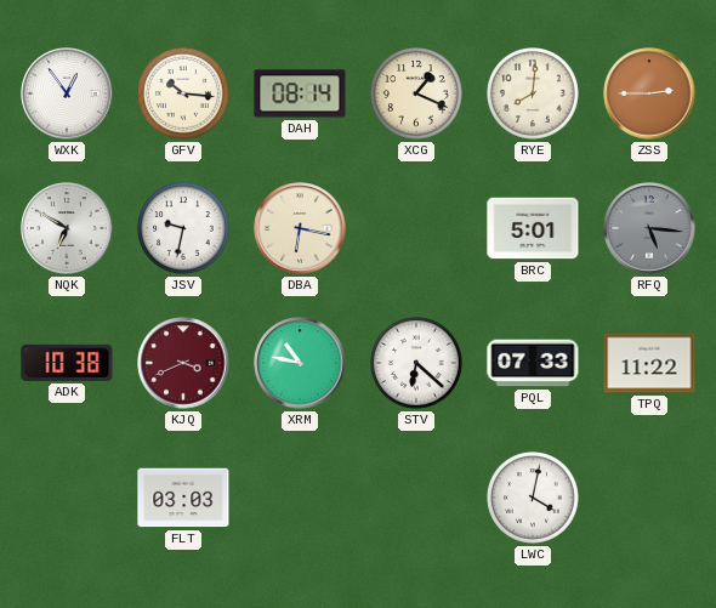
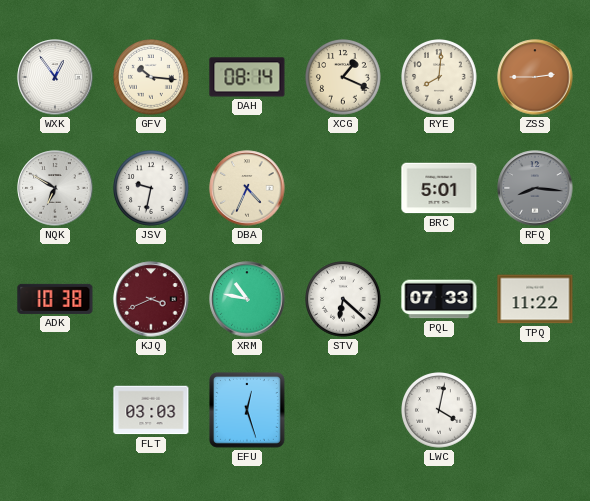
DBA: 6:17 -> 4:34 (247, 188)
RFQ: 5:16 -> 8:16 (535, 188)
EFU: none -> 12:27 (247, 410)
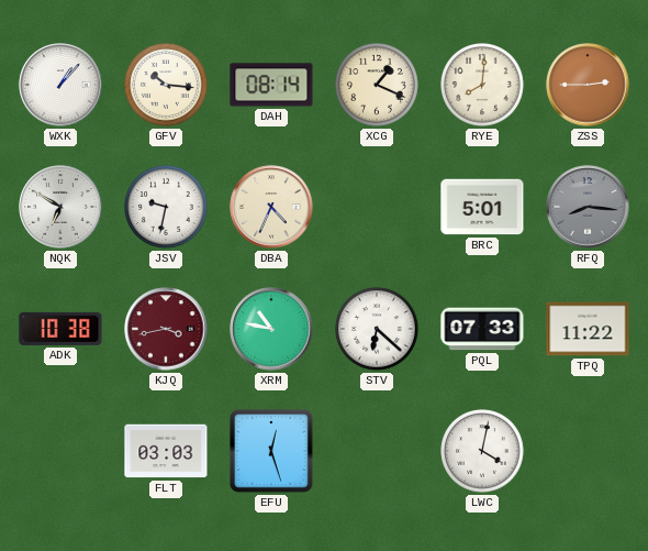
WXK: 12:54 -> 1:07 (60, 85)
KJQ: 3:41 -> 3:43 (166, 329)
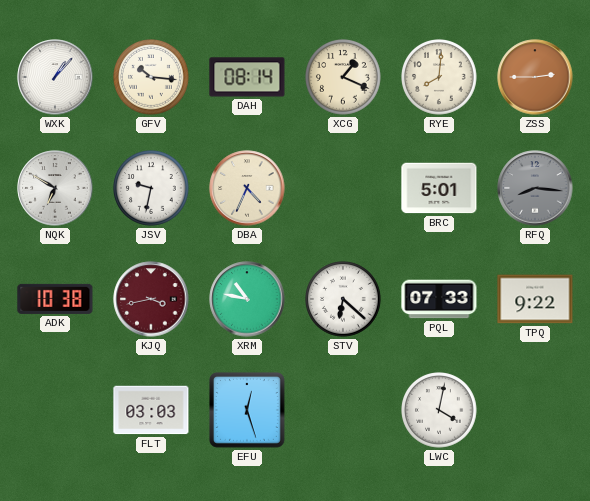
TPQ: 11:22 -> 9:22 (535, 299)
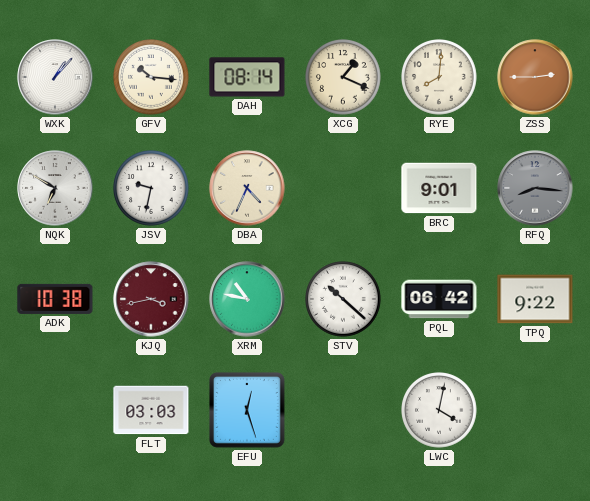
BRC: 5:01 -> 9:01 (439, 188)
STV: 6:22 -> 10:22 (344, 300)
PQL: 07:33 -> 06:42 (439, 299)
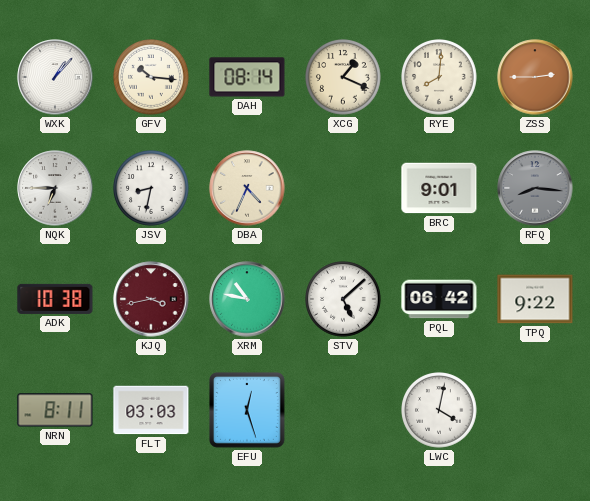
NQK: 6:50 -> 6:45 (55, 188)
JSV: 9:32 -> 8:32 (152, 189)
STV: 10:22 -> 5:08 (344, 300)
NRN: none -> 8:11 (55, 410)
